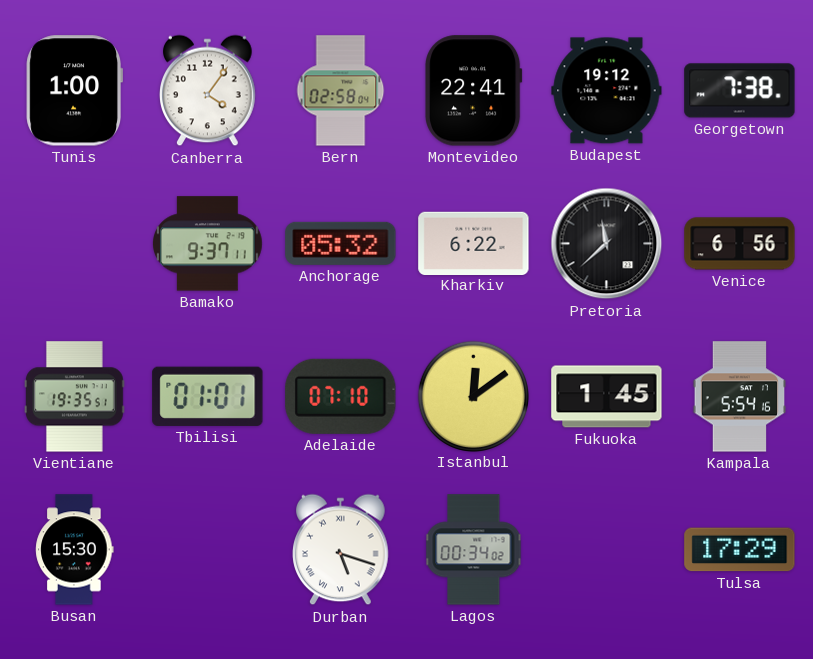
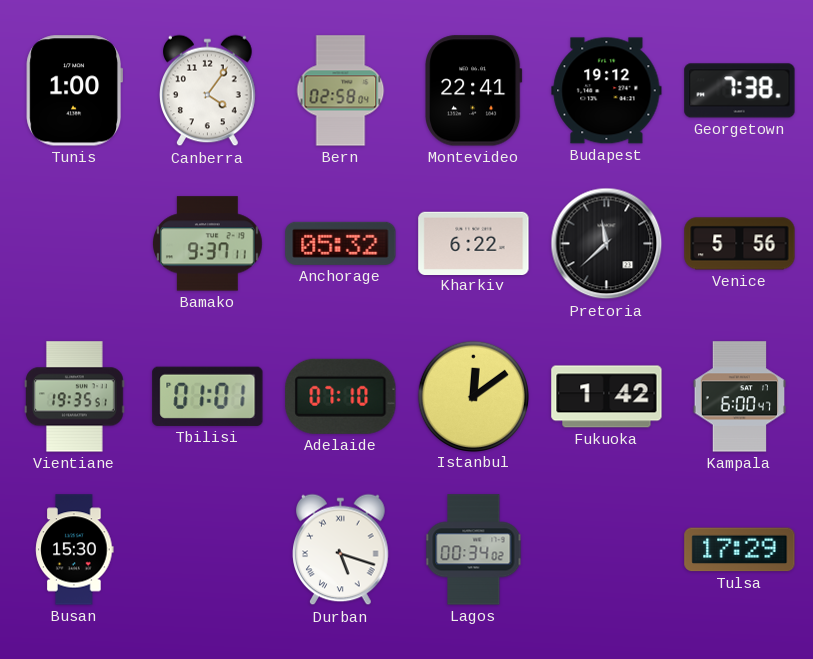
Venice: 6:56 -> 5:56 (740, 244)
Fukuoka: 1:45 -> 1:42 (607, 397)
Kampala: 5:54 -> 6:00 (740, 397)
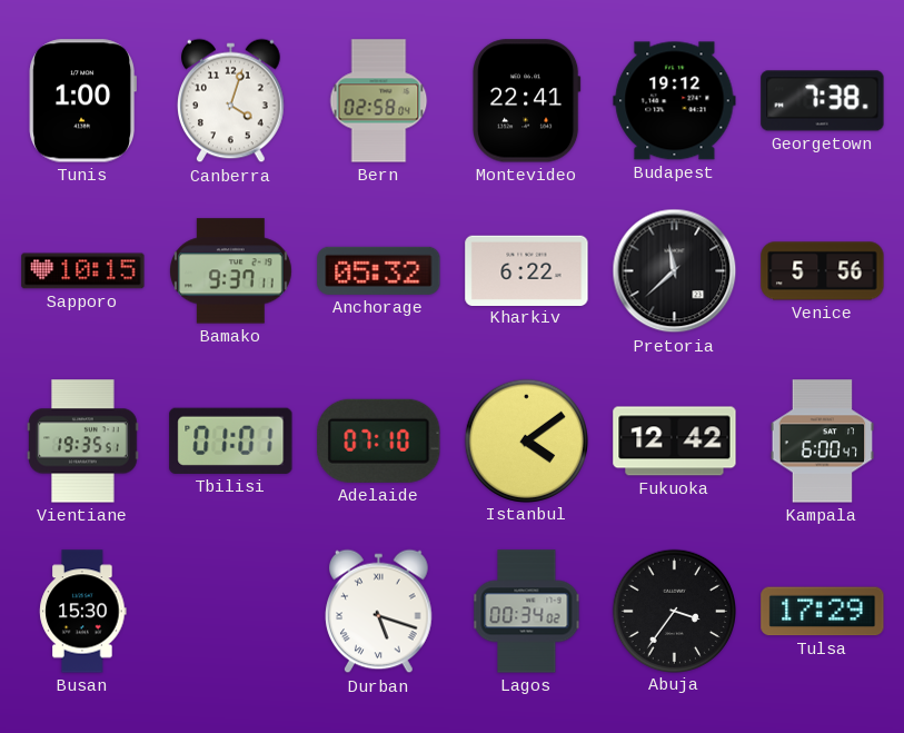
Canberra: 4:06 -> 4:03 (231, 101)
Sapporo: none -> 10:15 (83, 271)
Istanbul: 12:09 -> 4:09 (526, 440)
Fukuoka: 1:42 -> 12:42 (675, 442)
Abuja: none -> 3:36 (674, 611)
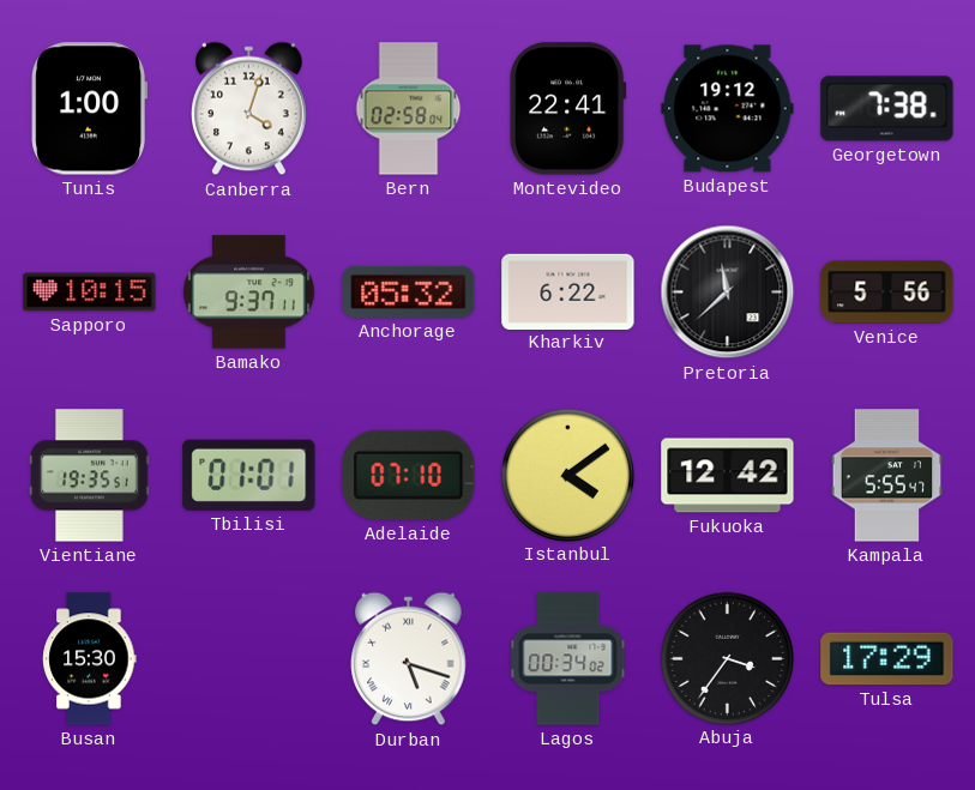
Kampala: 6:00 -> 5:55 (887, 476)
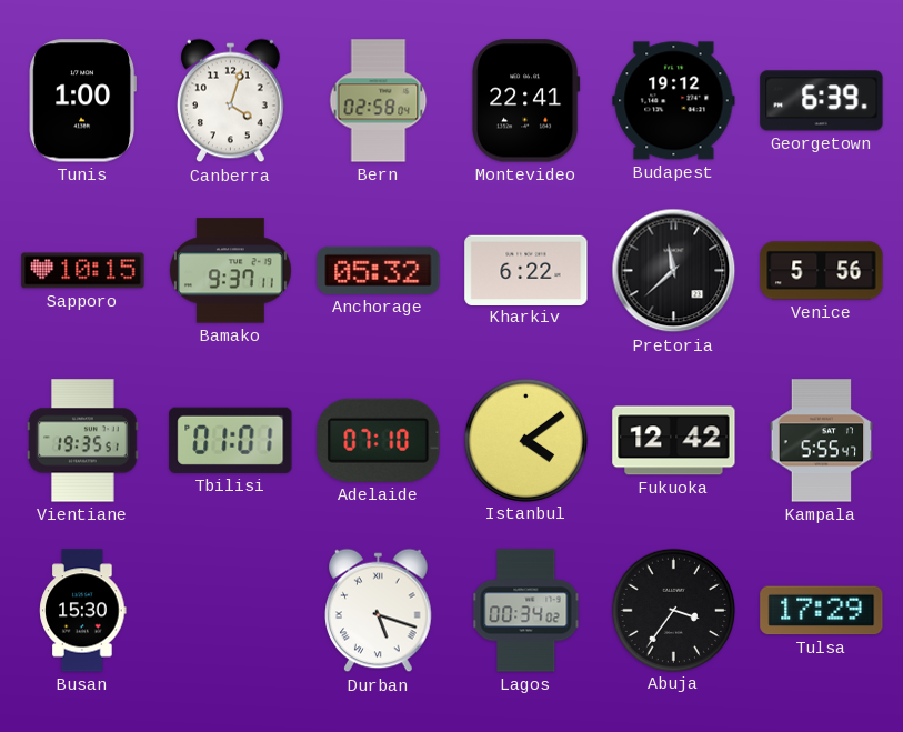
Georgetown: 7:38 -> 6:39 (822, 101)
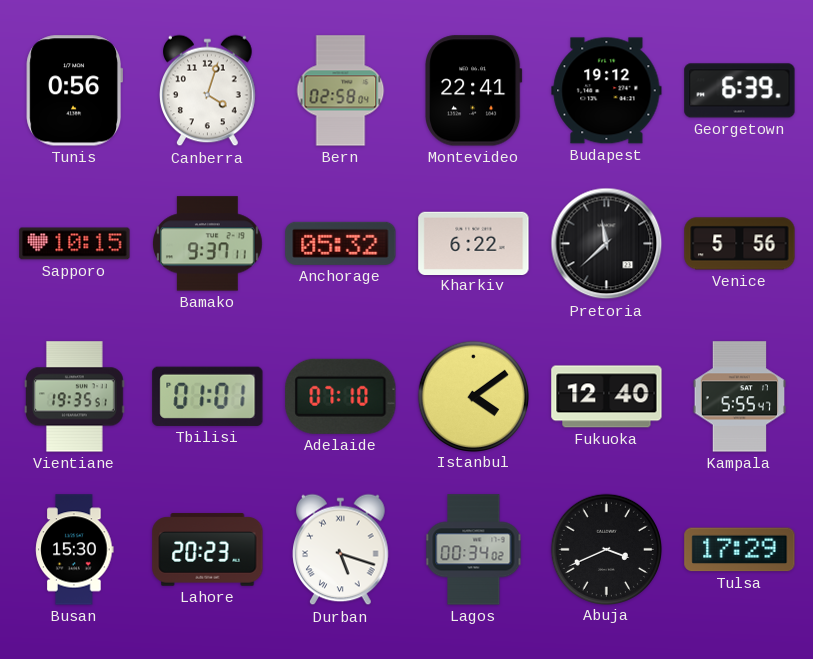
Tunis: 1:00 -> 0:56 (74, 91)
Fukuoka: 12:42 -> 12:40 (607, 397)
Lahore: none -> 20:23 (208, 550)
Abuja: 3:36 -> 3:41 (606, 549)
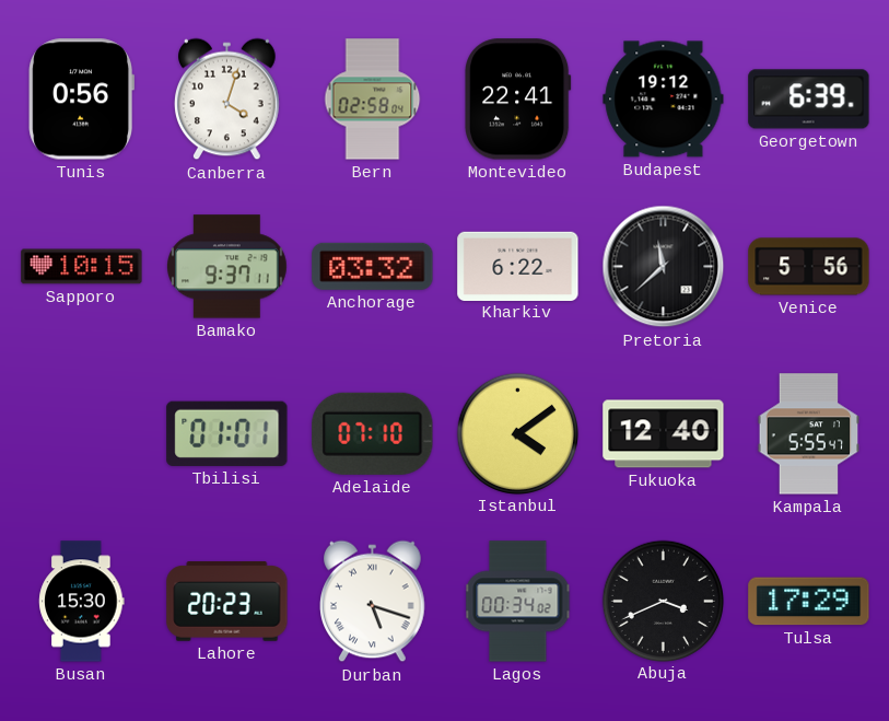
Anchorage: 05:32 -> 03:32 (373, 266)
Vientiane: 19:35 -> none (75, 397)
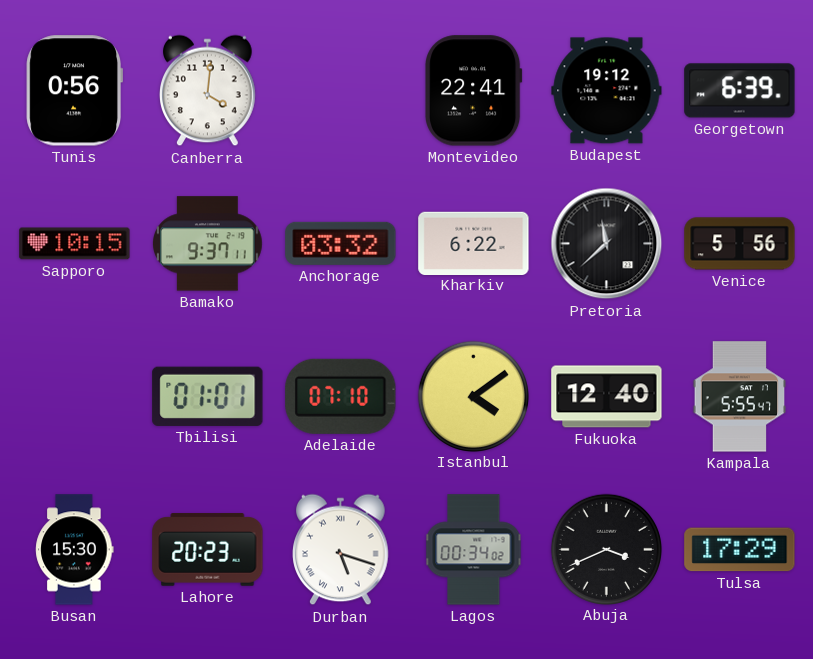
Canberra: 4:03 -> 4:01 (208, 91)
Bern: 02:58 -> none (373, 100)
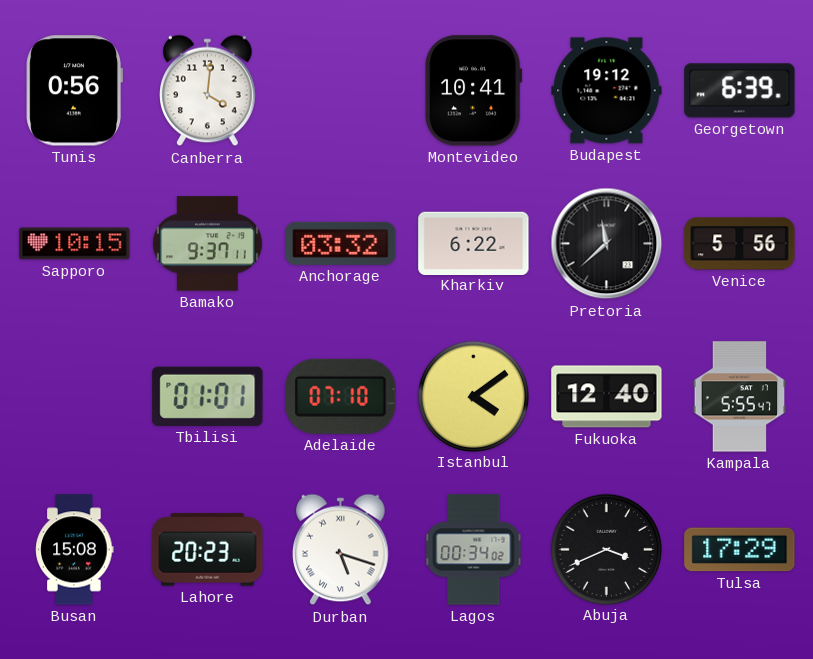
Montevideo: 22:41 -> 10:41 (474, 91)
Busan: 15:30 -> 15:08 (75, 550)
